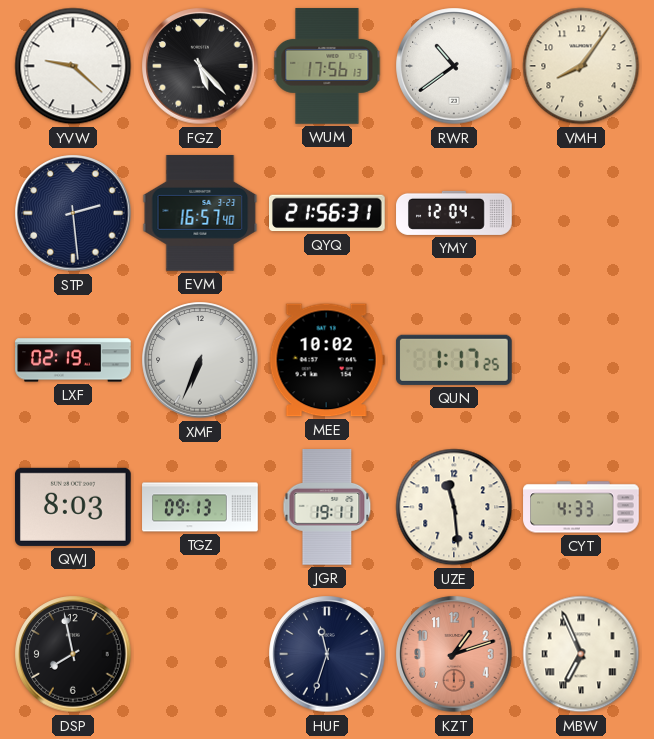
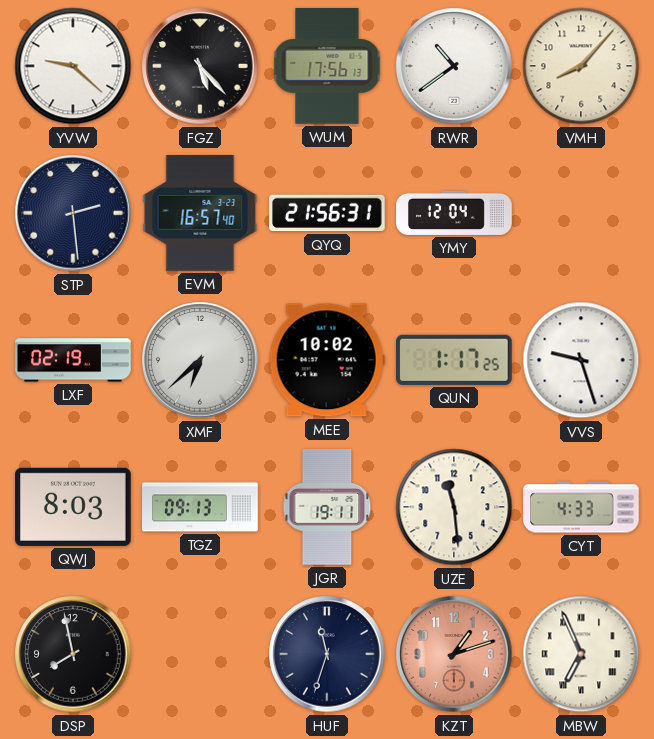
VMH: 8:06 -> 8:07 (581, 66)
XMF: 6:34 -> 6:38 (200, 360)
VVS: none -> 9:27 (581, 360)
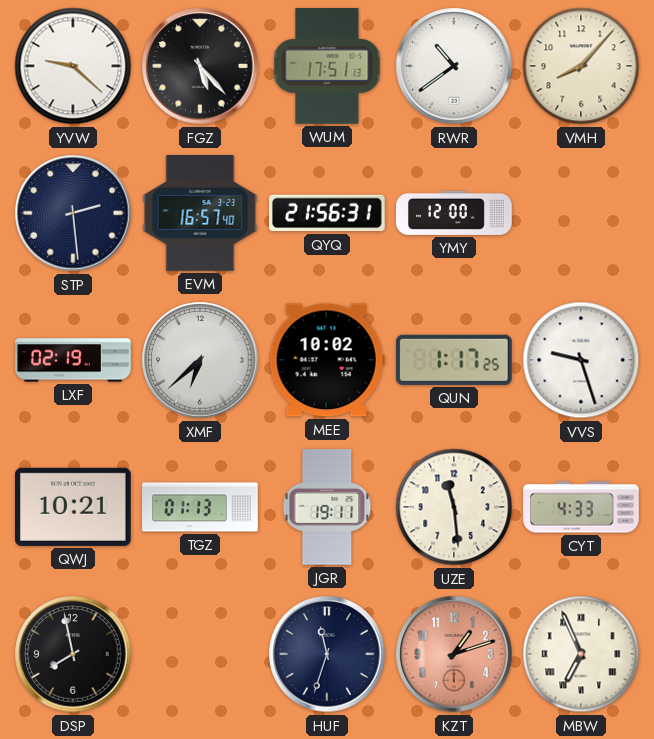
WUM: 17:56 -> 17:51 (327, 66)
YMY: 12:04 -> 12:00 (454, 213)
QWJ: 8:03 -> 10:21 (74, 507)
TGZ: 09:13 -> 01:13 (200, 507)
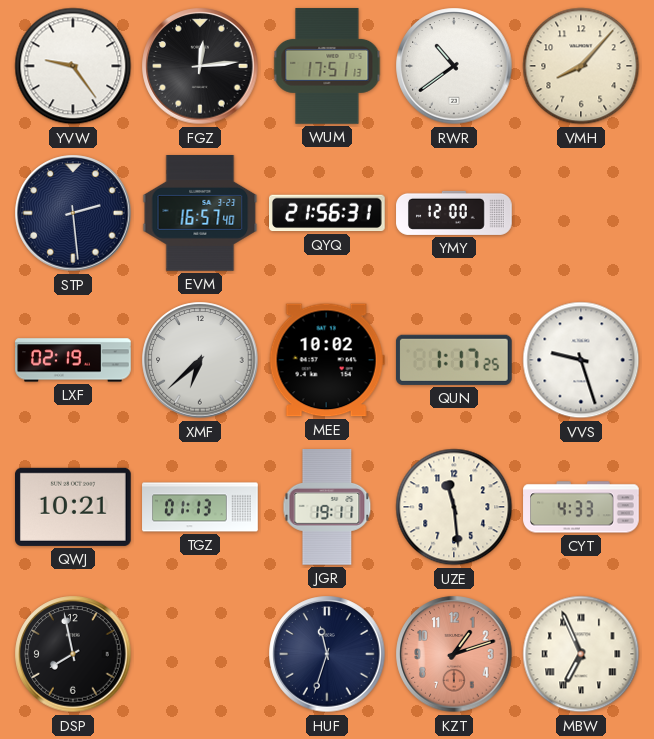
YVW: 9:22 -> 9:24 (73, 66)
FGZ: 5:23 -> 12:14 (200, 66)
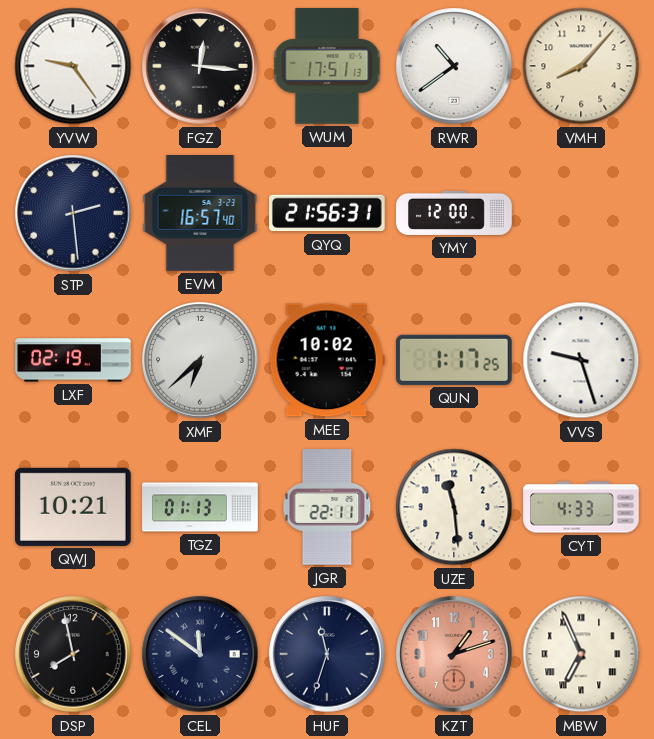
FGZ: 12:14 -> 12:16 (200, 66)
JGR: 19:11 -> 22:11 (327, 508)
CEL: none -> 11:51 (200, 654)
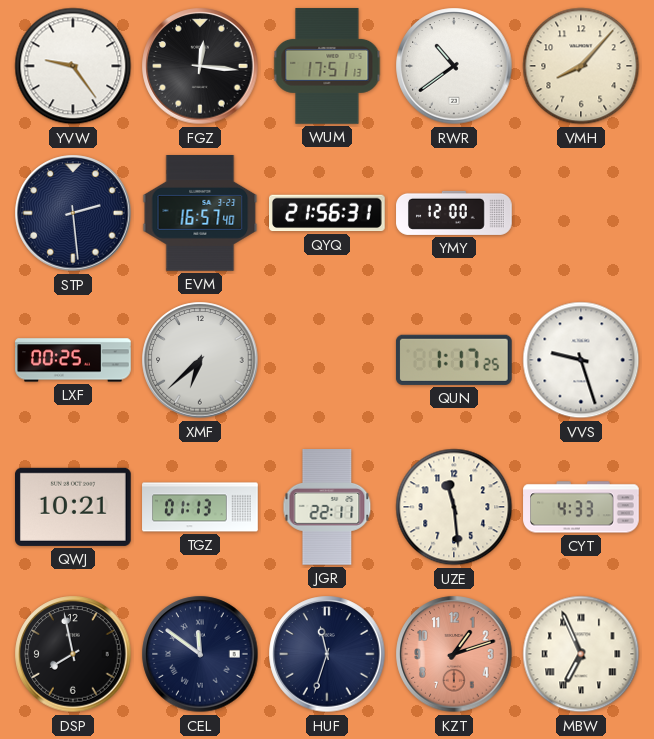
LXF: 02:19 -> 00:25 (73, 360)
MEE: 10:02 -> none (327, 360)
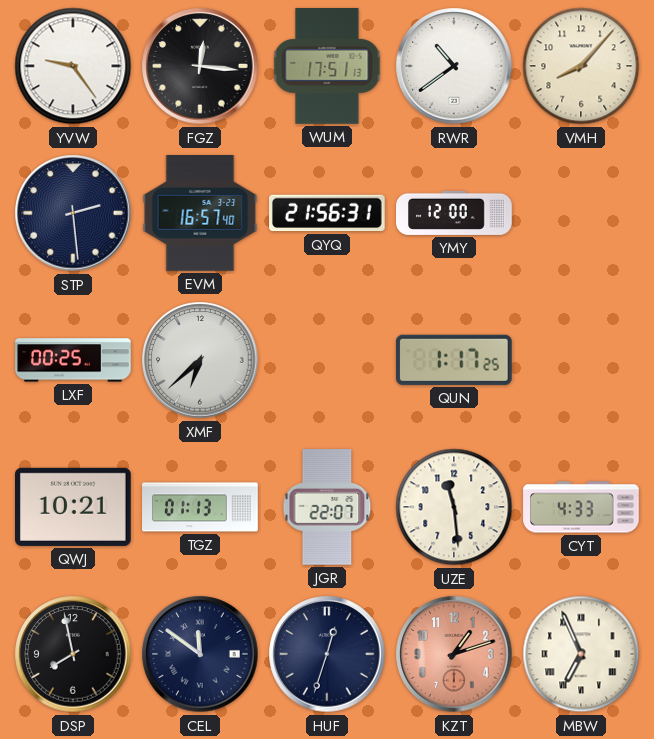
VVS: 9:27 -> none (581, 360)
JGR: 22:11 -> 22:07 (327, 508)
HUF: 11:33 -> 12:33 (327, 654)
